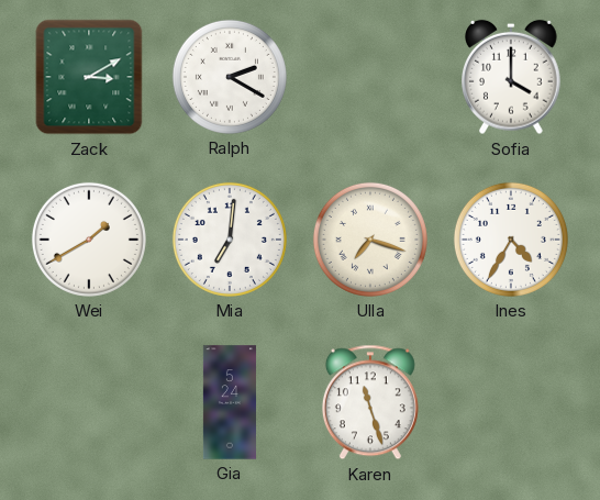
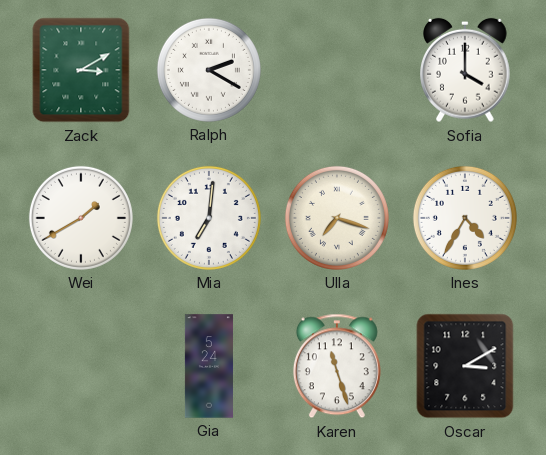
Oscar: none -> 3:10 (465, 366)
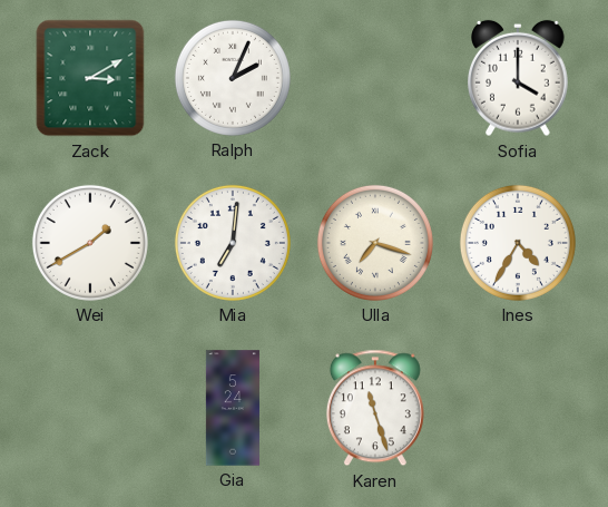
Ralph: 2:20 -> 2:04 (233, 78)
Oscar: 3:10 -> none (465, 366)
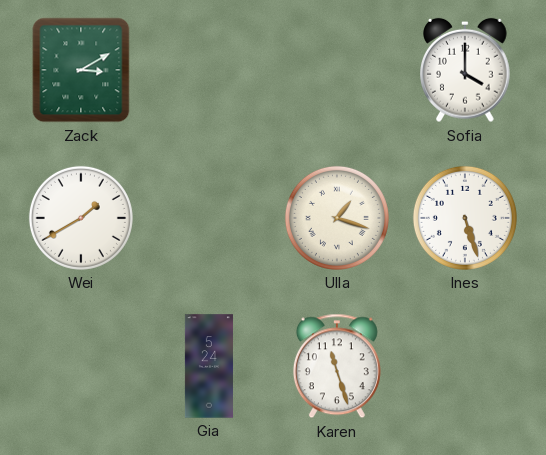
Ralph: 2:04 -> none (233, 78)
Mia: 7:01 -> none (233, 243)
Ulla: 7:18 -> 1:18 (337, 218)
Ines: 4:35 -> 5:27 (465, 218)
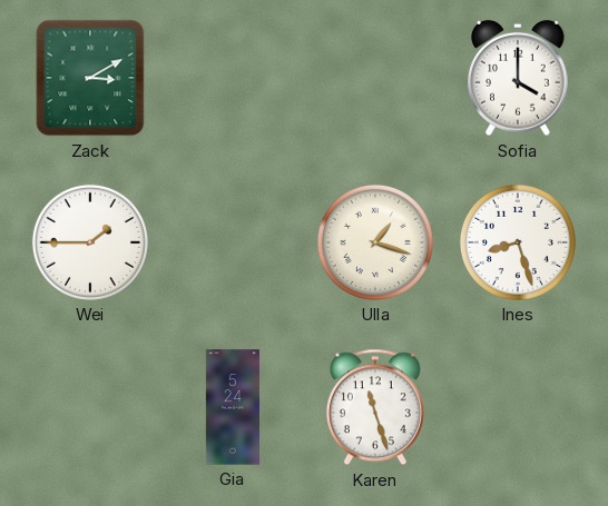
Wei: 1:40 -> 1:45 (90, 242)
Ines: 5:27 -> 8:27 (518, 242)
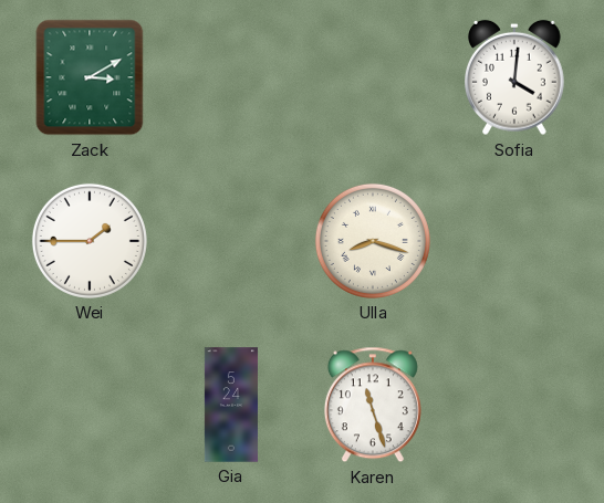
Sofia: 4:00 -> 4:01 (516, 77)
Ulla: 1:18 -> 8:18 (373, 241)
Ines: 8:27 -> none (518, 242)
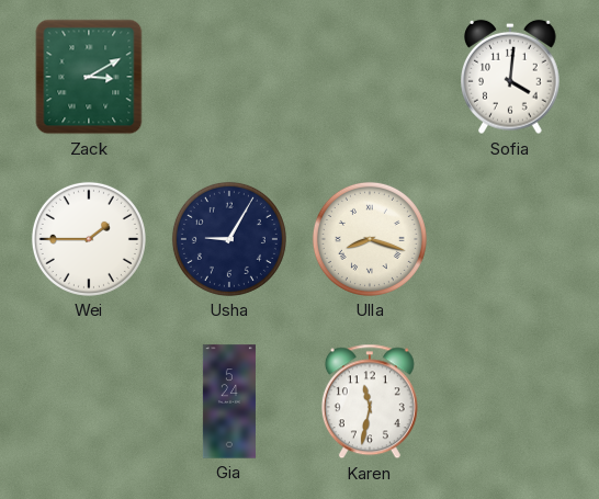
Usha: none -> 9:05 (229, 239)
Karen: 11:27 -> 11:32 (370, 401)
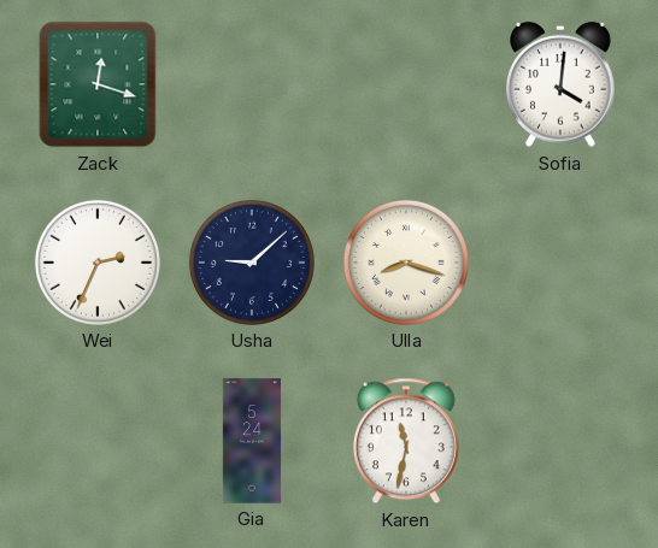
Zack: 3:10 -> 12:18 (98, 84)
Wei: 1:45 -> 2:34 (98, 263)
Usha: 9:05 -> 9:08 (252, 263)
